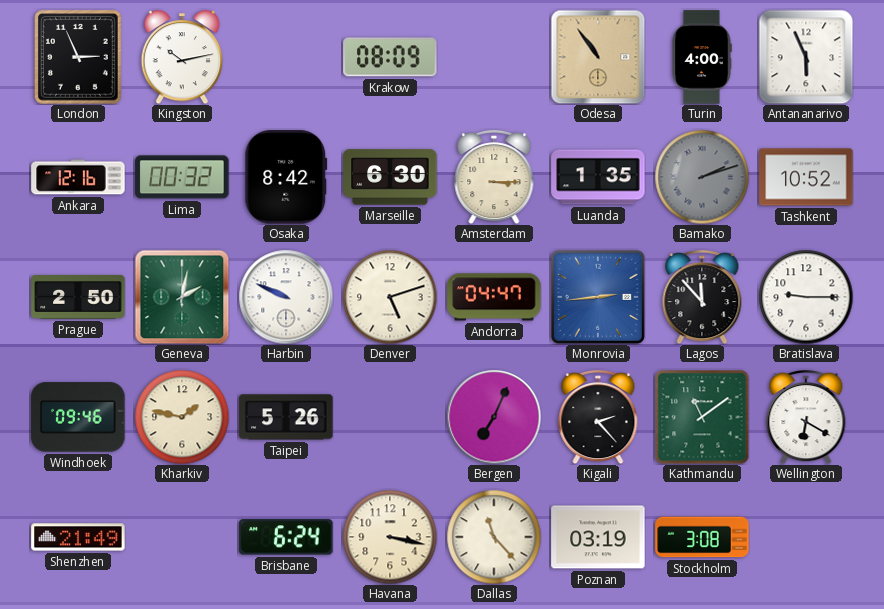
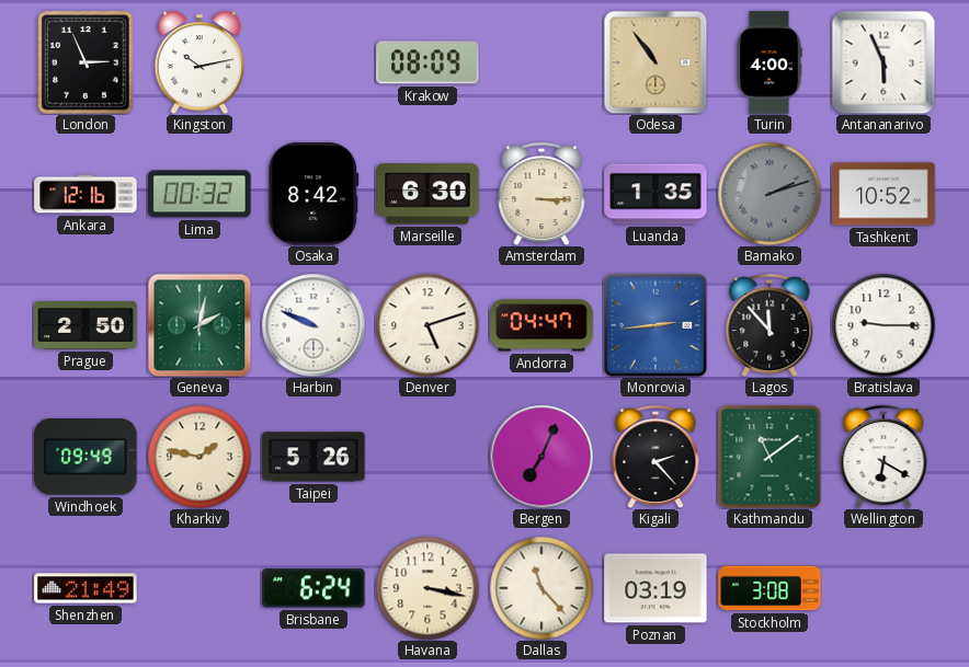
Windhoek: 09:46 -> 09:49 (86, 457)
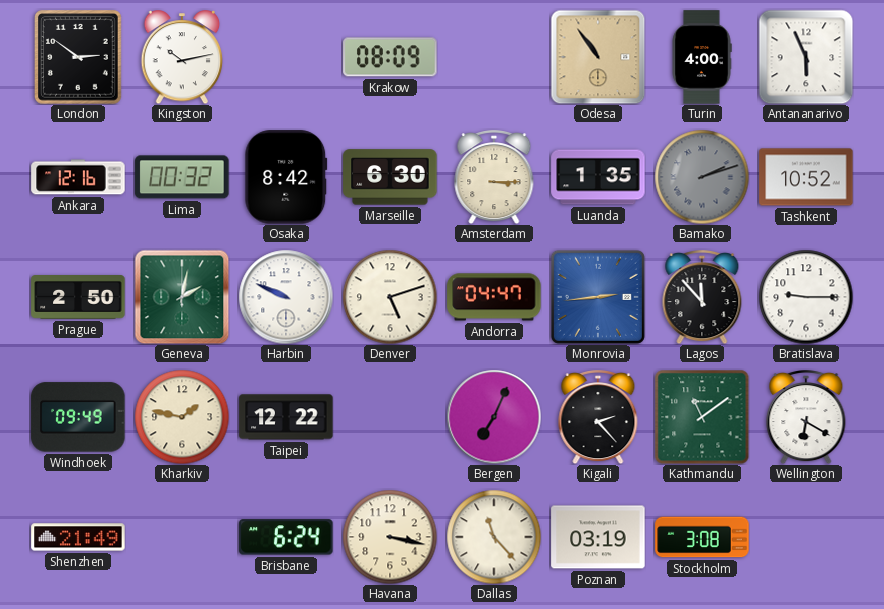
London: 2:56 -> 2:51 (79, 57)
Taipei: 5:26 -> 12:22 (286, 417)
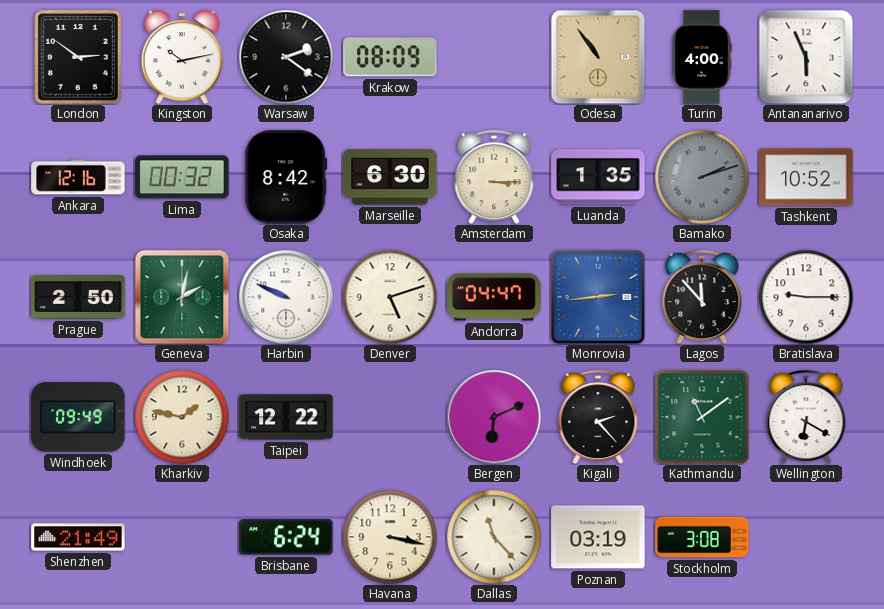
Warsaw: none -> 2:21 (286, 57)
Bergen: 7:04 -> 6:11 (494, 417)
